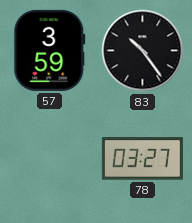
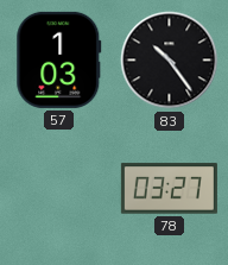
57: 3:59 -> 1:03 (59, 59)
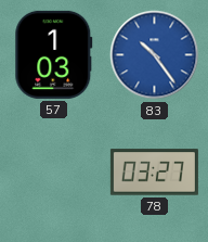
83 dial: black -> blue (155, 55)
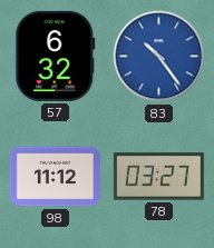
57: 1:03 -> 6:32 (56, 56)
98: none -> 11:12 (55, 177)
